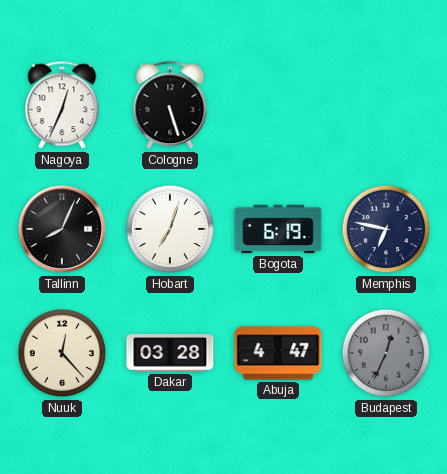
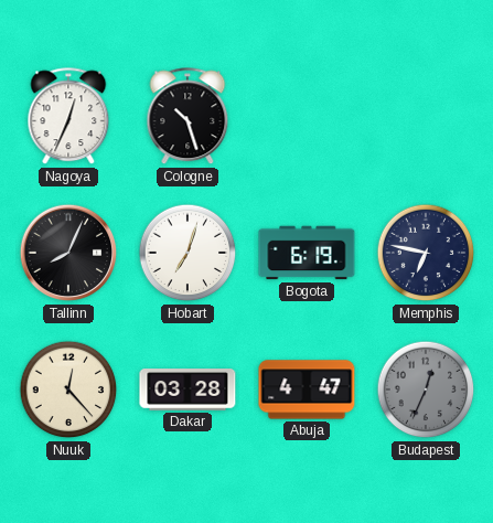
Cologne: 5:27 -> 10:27 (187, 117)
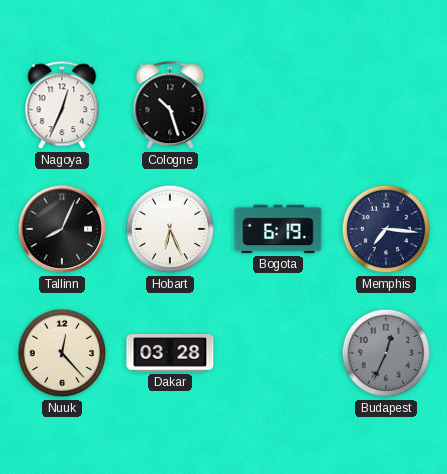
Hobart: 7:03 -> 6:26 (170, 229)
Memphis: 6:47 -> 7:16 (386, 229)
Abuja: 4:47 -> none (307, 389)
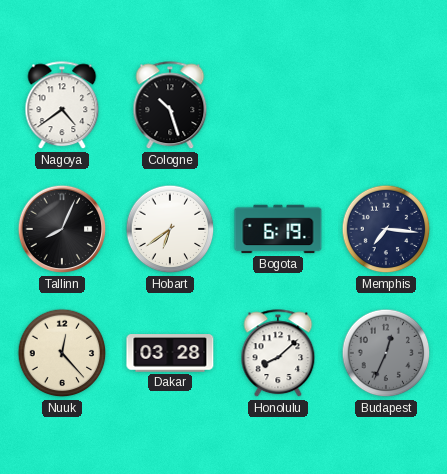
Nagoya: 12:34 -> 4:39 (62, 106)
Hobart: 6:26 -> 6:39 (170, 229)
Honolulu: none -> 8:08 (278, 354)
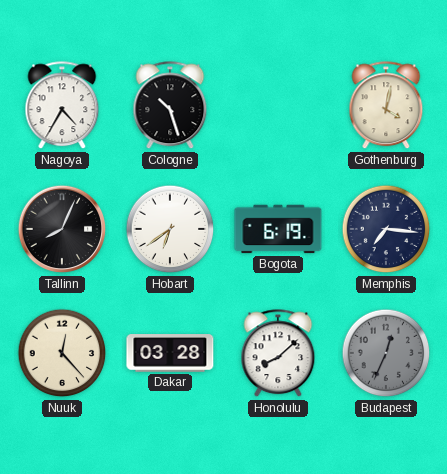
Nagoya: 4:39 -> 4:35 (62, 106)
Gothenburg: none -> 4:02 (386, 106)
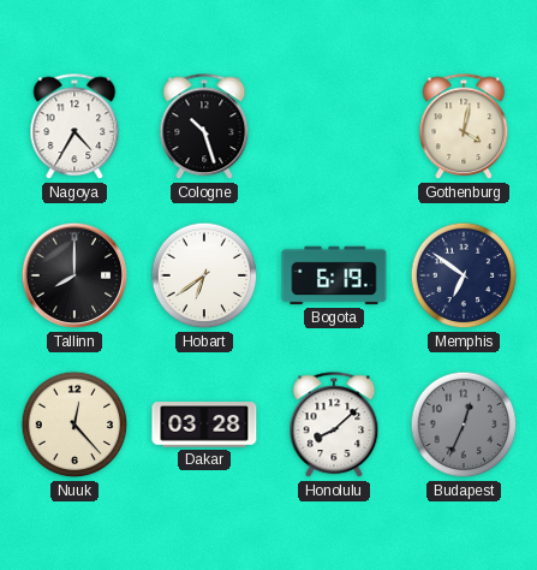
Tallinn: 8:04 -> 8:00 (74, 275)
Memphis: 7:16 -> 6:51 (464, 275)
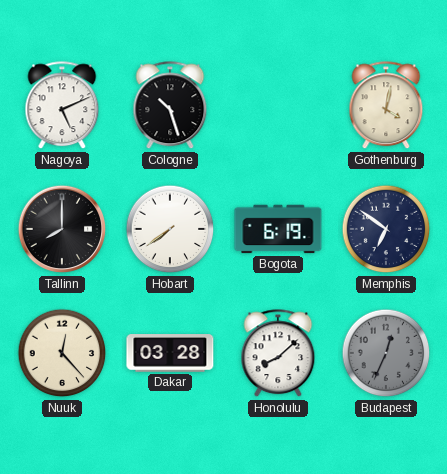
Nagoya: 4:35 -> 5:11 (62, 106)
Hobart: 6:39 -> 7:39 (170, 229)
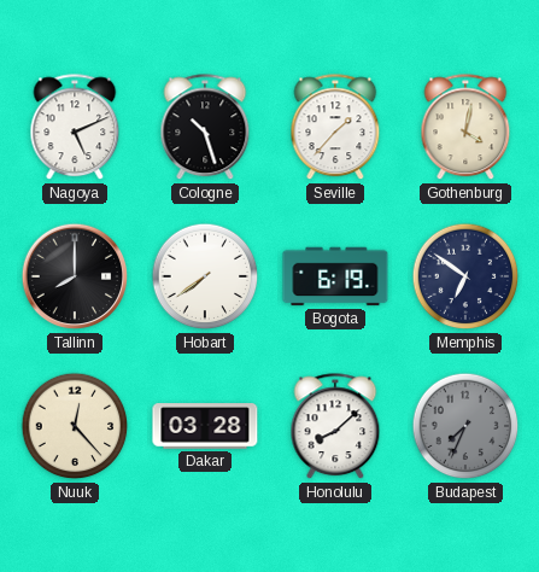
Seville: none -> 1:37 (335, 128)
Budapest: 12:34 -> 7:34 (465, 426)
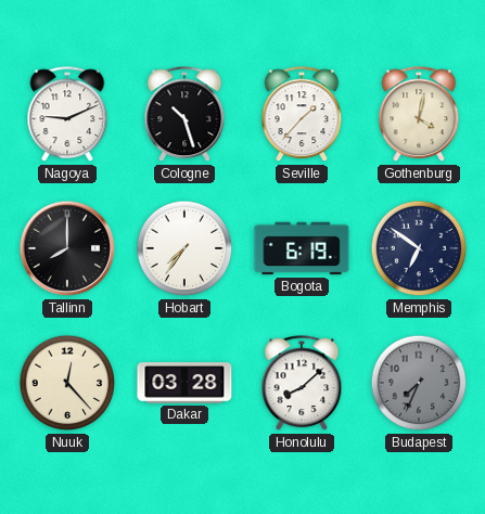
Nagoya: 5:11 -> 9:11 (67, 115)
Hobart: 7:39 -> 7:36 (184, 248)
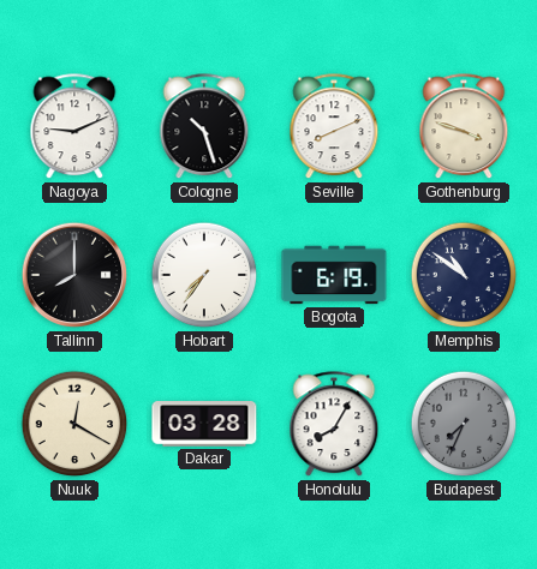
Seville: 1:37 -> 8:11 (334, 127)
Gothenburg: 4:02 -> 3:48 (464, 127)
Memphis: 6:51 -> 10:51 (464, 275)
Nuuk: 12:23 -> 12:20 (74, 424)
Honolulu: 8:08 -> 8:05 (334, 425)
